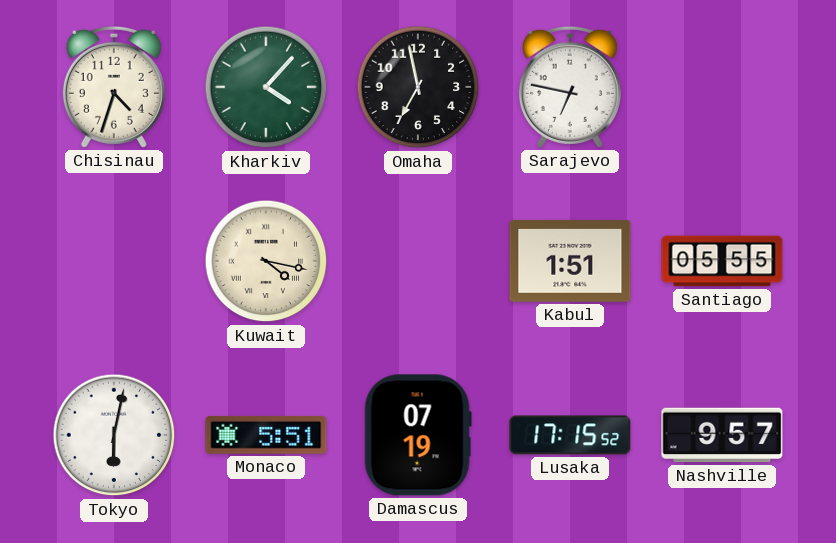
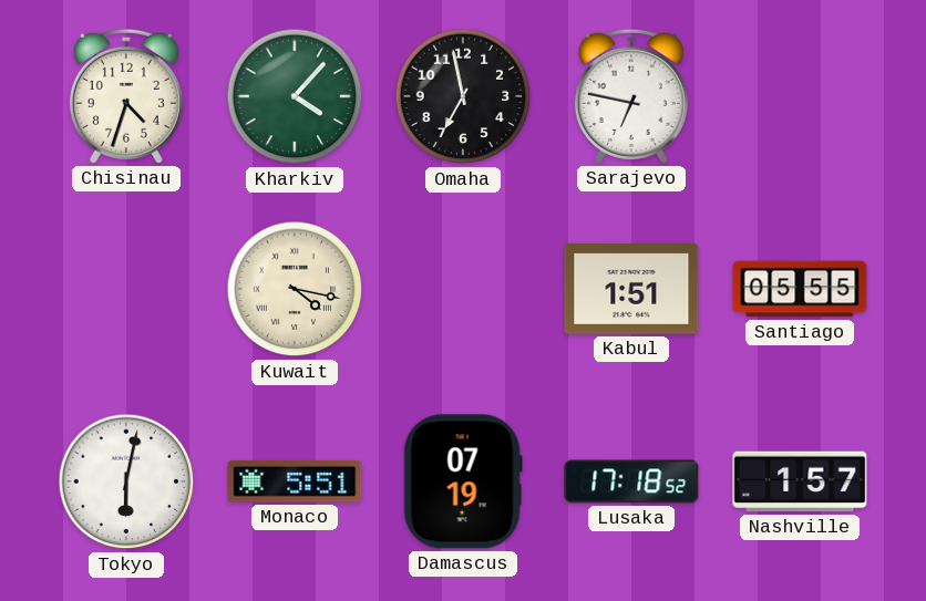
Lusaka: 17:15 -> 17:18 (631, 481)
Nashville: 9:57 -> 1:57 (800, 481)
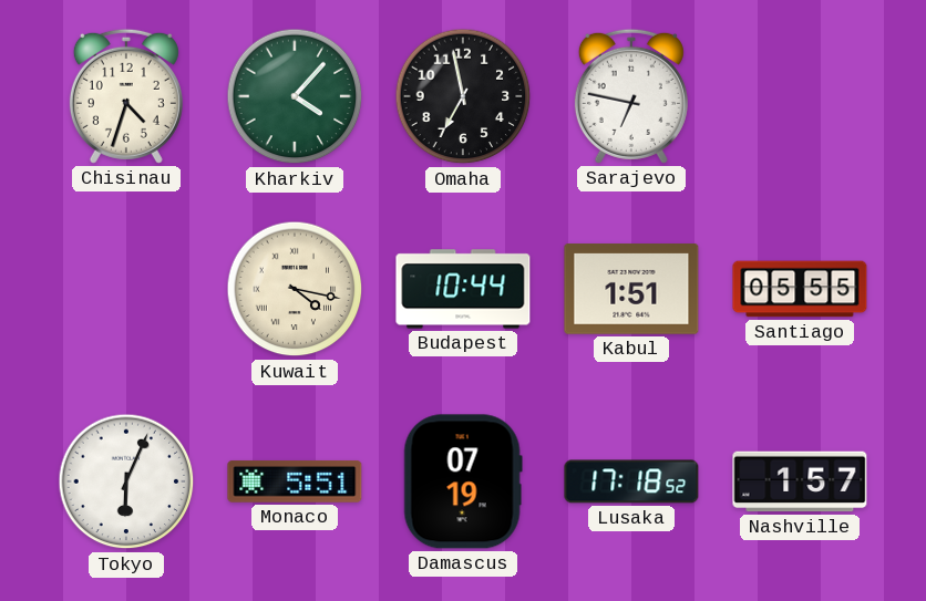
Budapest: none -> 10:44 (463, 289)
Tokyo: 6:02 -> 6:04 (126, 481)
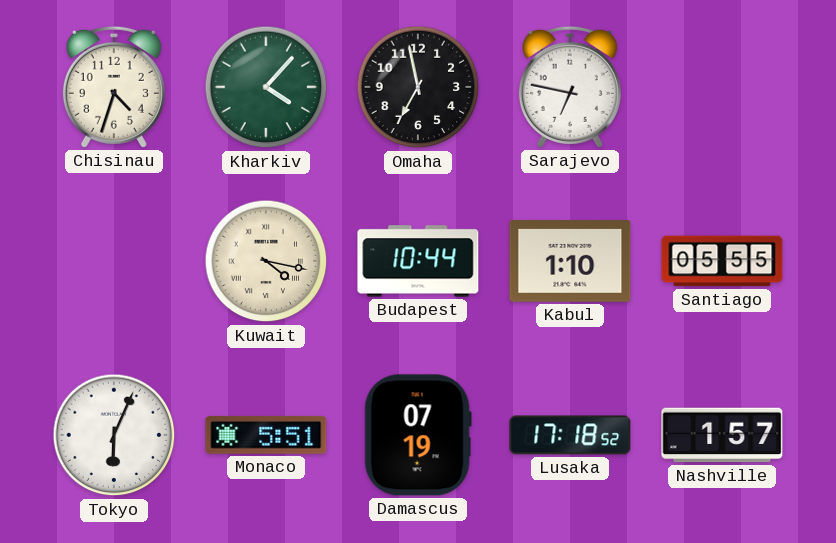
Kabul: 1:51 -> 1:10 (570, 261)
